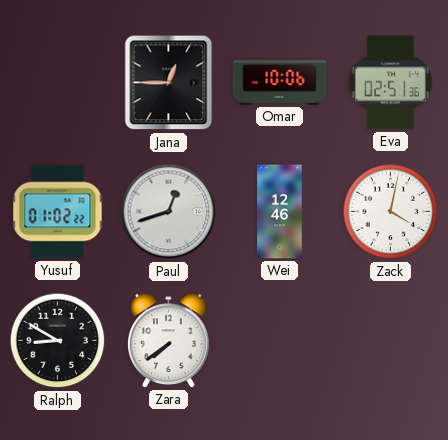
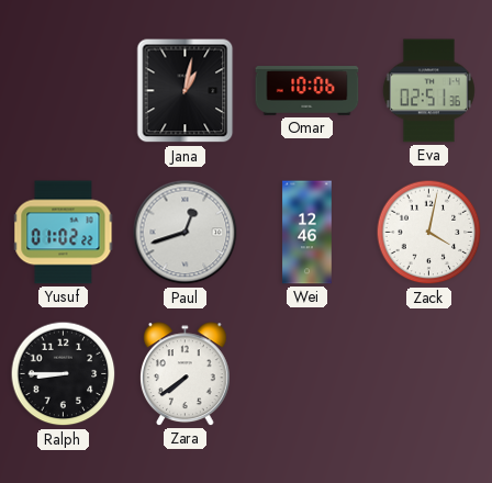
Jana: 12:45 -> 1:02 (186, 91)
Ralph: 8:50 -> 8:45 (64, 374)
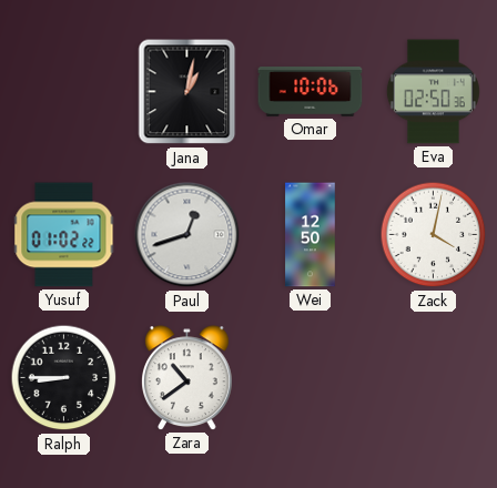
Eva: 02:51 -> 02:50 (433, 92)
Wei: 12:46 -> 12:50 (311, 235)
Zara: 7:39 -> 10:39 (187, 378)
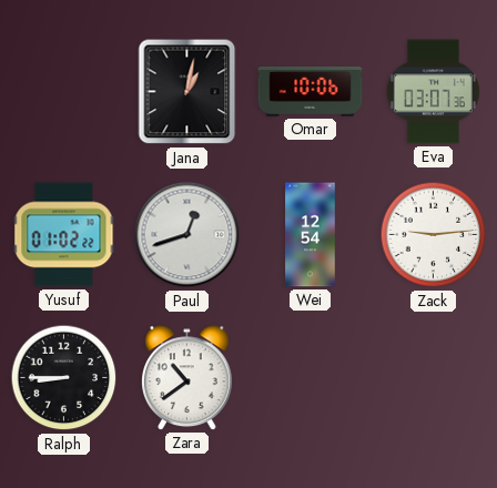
Eva: 02:50 -> 03:07 (433, 92)
Wei: 12:50 -> 12:54 (311, 235)
Zack: 4:02 -> 9:14 (434, 235)
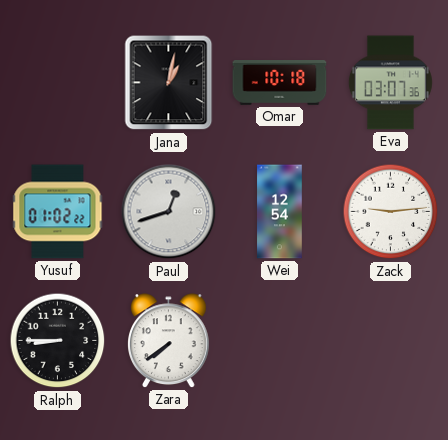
Omar: 10:06 -> 10:18 (280, 83)
Zara: 10:39 -> 7:39 (169, 341)
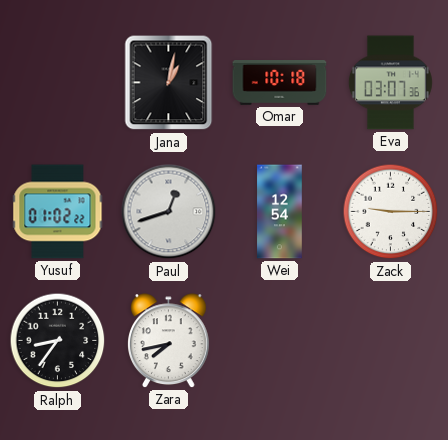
Zack: 9:14 -> 9:15 (391, 212)
Ralph: 8:45 -> 8:36 (58, 341)
Zara: 7:39 -> 7:43 (169, 341)
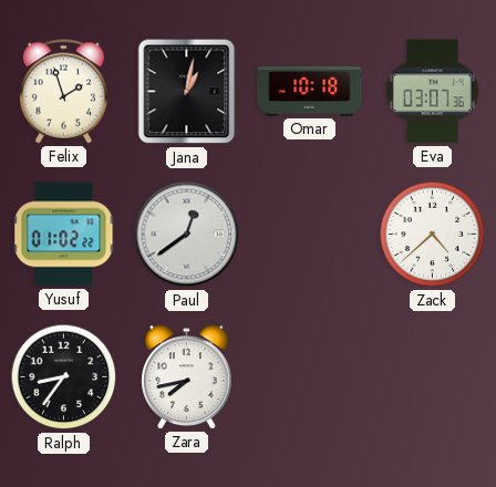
Felix: none -> 1:57 (63, 92)
Paul: 12:42 -> 12:39 (187, 235)
Wei: 12:54 -> none (280, 212)
Zack: 9:15 -> 4:38 (433, 235)
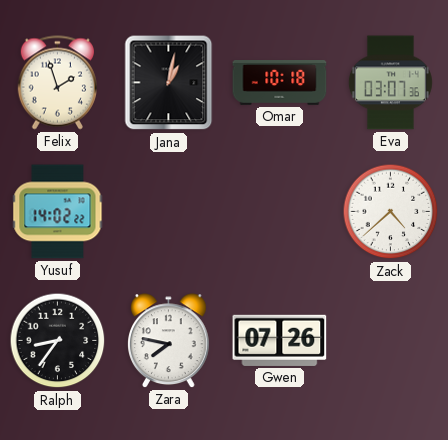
Yusuf: 01:02 -> 14:02 (58, 212)
Paul: 12:39 -> none (187, 235)
Zara: 7:43 -> 7:47 (169, 341)
Gwen: none -> 07:26 (280, 340)
